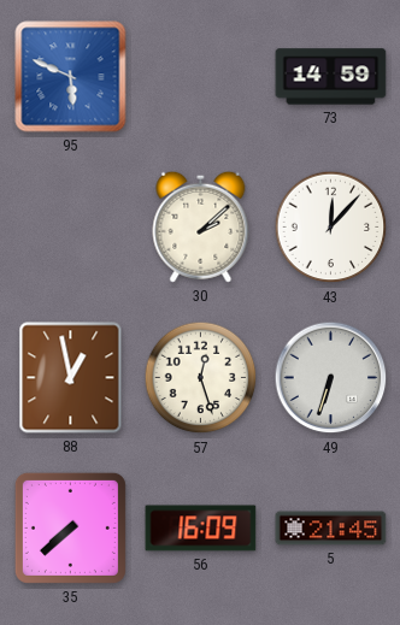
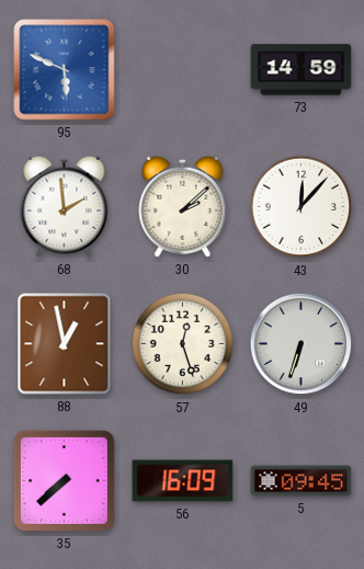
68: none -> 1:59 (65, 206)
5: 21:45 -> 09:45 (302, 481)
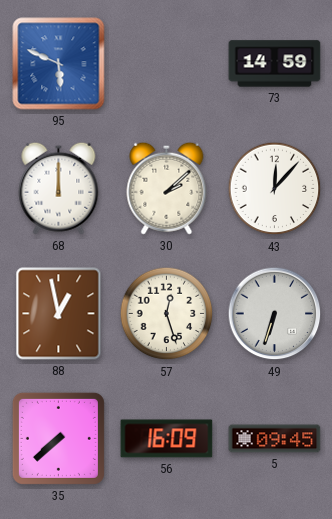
68: 1:59 -> 12:00 (59, 188)
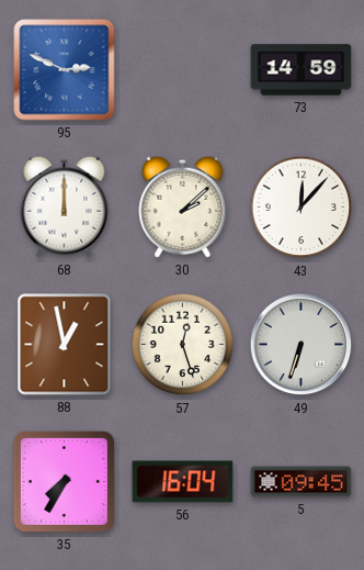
95: 5:49 -> 2:49 (65, 70)
35: 7:38 -> 7:35 (64, 481)
56: 16:09 -> 16:04 (183, 482)
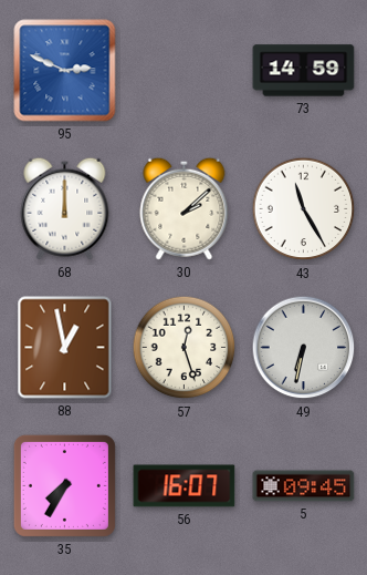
43: 12:07 -> 11:25 (304, 209)
49: 6:33 -> 6:32 (304, 348)
56: 16:04 -> 16:07 (185, 486)
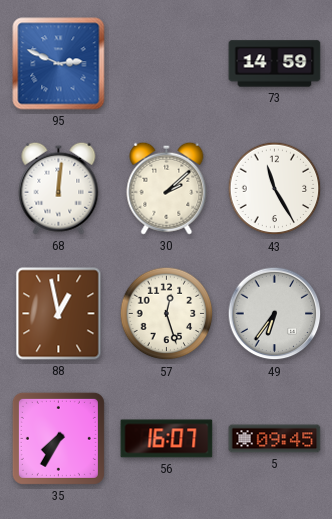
68: 12:00 -> 12:01 (59, 188)
49: 6:32 -> 6:36 (275, 314)
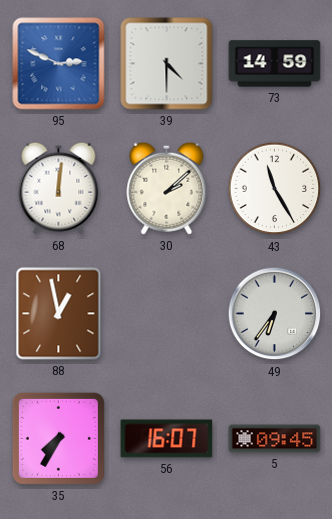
39: none -> 4:30 (167, 64)
57: 12:27 -> none (167, 314)
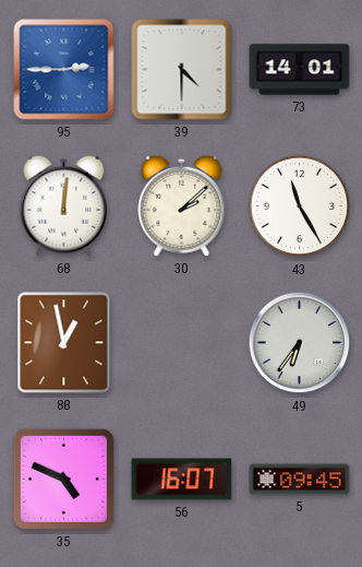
95: 2:49 -> 2:45 (64, 70)
73: 14:59 -> 14:01 (300, 70)
35: 7:35 -> 4:49 (63, 479)
